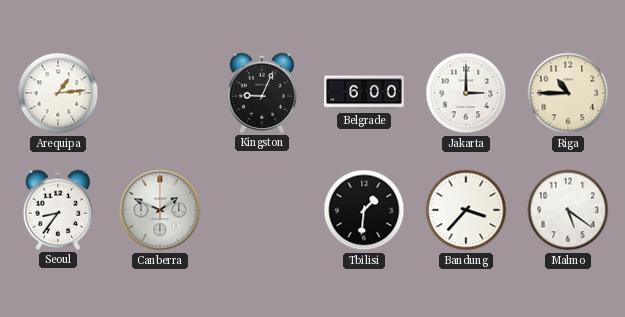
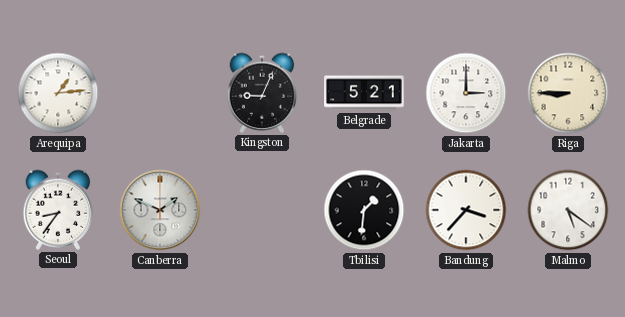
Belgrade: 6:00 -> 5:21 (364, 93)
Riga: 10:45 -> 8:45 (568, 93)
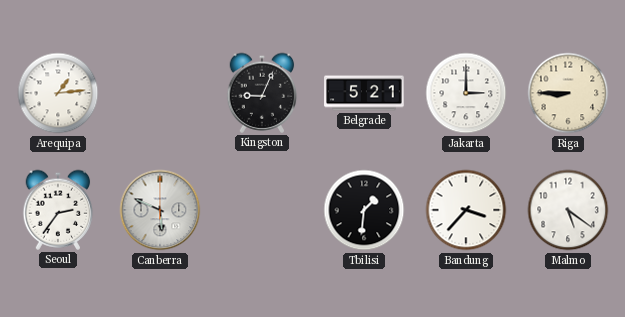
Seoul: 8:36 -> 2:36 (58, 210)
Canberra: 1:49 -> 5:49 (160, 210)
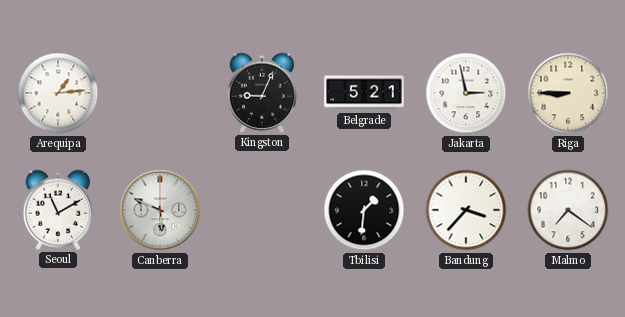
Jakarta: 3:00 -> 2:58 (466, 93)
Seoul: 2:36 -> 11:10 (58, 210)
Malmo: 5:21 -> 7:21 (568, 210)
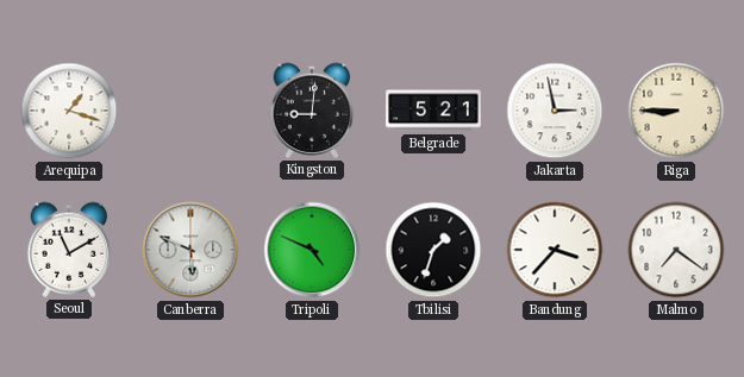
Arequipa: 1:14 -> 1:18 (69, 111)
Kingston: 9:04 -> 9:01 (312, 111)
Tripoli: none -> 4:49 (312, 250)
Tbilisi: 1:31 -> 1:33 (433, 250)
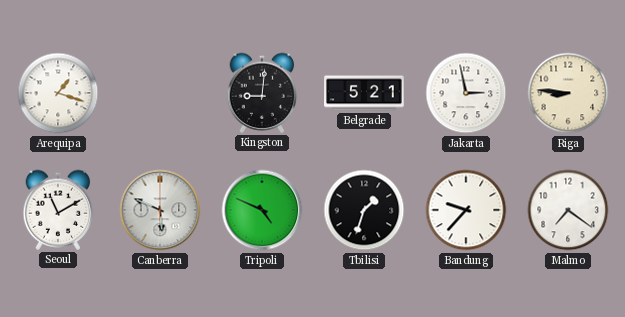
Riga: 8:45 -> 8:46 (568, 93)
Bandung: 3:37 -> 9:37 (466, 210)
